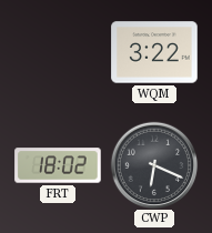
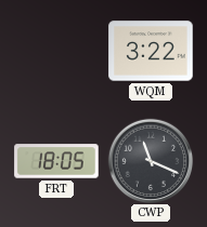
FRT: 18:02 -> 18:05 (56, 161)
CWP: 6:19 -> 11:19 (151, 161)
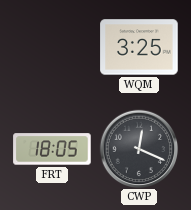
WQM: 3:22 -> 3:25 (139, 47)
CWP: 11:19 -> 12:19 (139, 149)
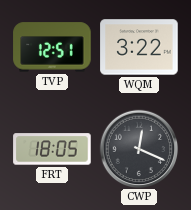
TVP: none -> 12:51 (52, 47)
WQM: 3:25 -> 3:22 (139, 47)
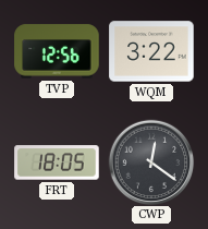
TVP: 12:51 -> 12:56 (57, 51)
CWP: 12:19 -> 12:21 (151, 162)
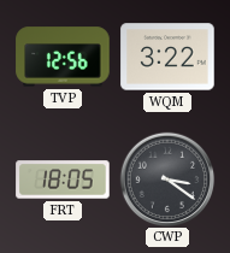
CWP: 12:21 -> 3:21 (167, 180)
